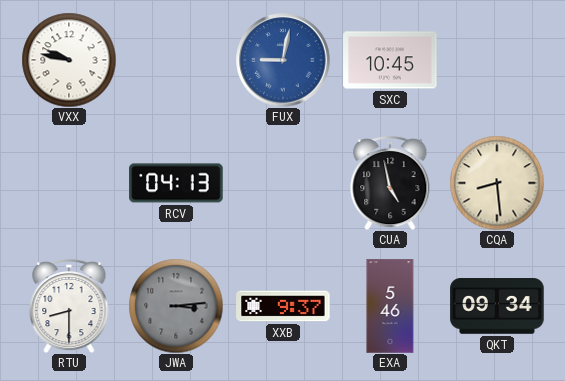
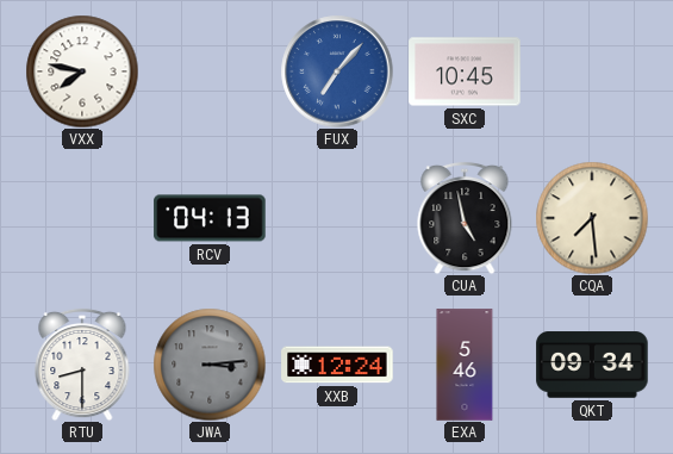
VXX: 9:47 -> 7:47 (82, 71)
FUX: 9:02 -> 7:07 (337, 71)
CQA: 8:29 -> 7:29 (592, 218)
XXB: 9:37 -> 12:24 (337, 365)
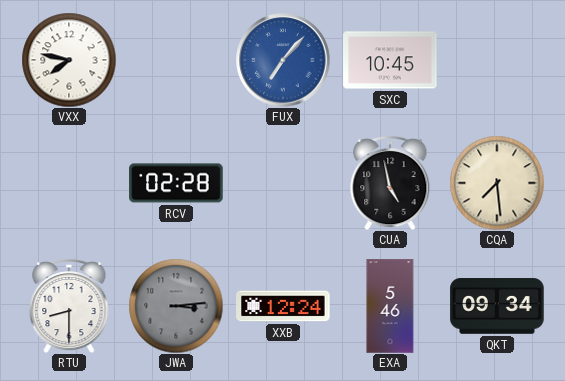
RCV: 04:13 -> 02:28 (176, 183)
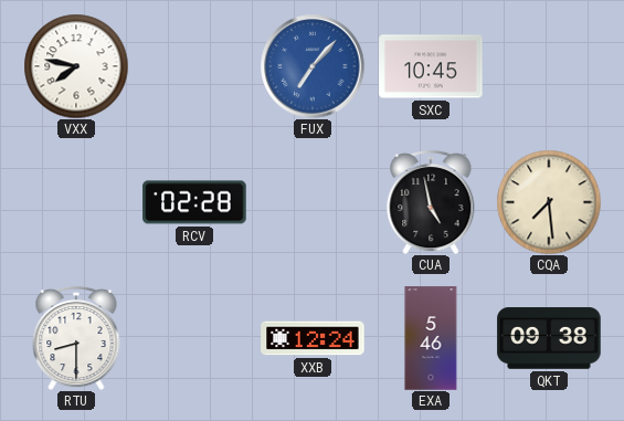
JWA: 3:14 -> none (176, 306)
QKT: 09:34 -> 09:38 (549, 338)
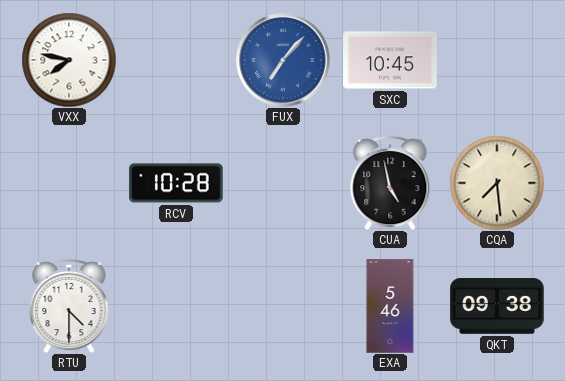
RCV: 02:28 -> 10:28 (176, 183)
RTU: 8:30 -> 4:30 (69, 306)
XXB: 12:24 -> none (313, 338)
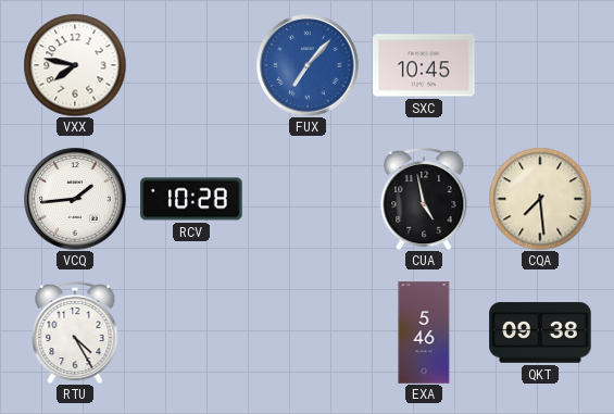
VCQ: none -> 1:44 (75, 199)
RTU: 4:30 -> 4:25 (75, 333)
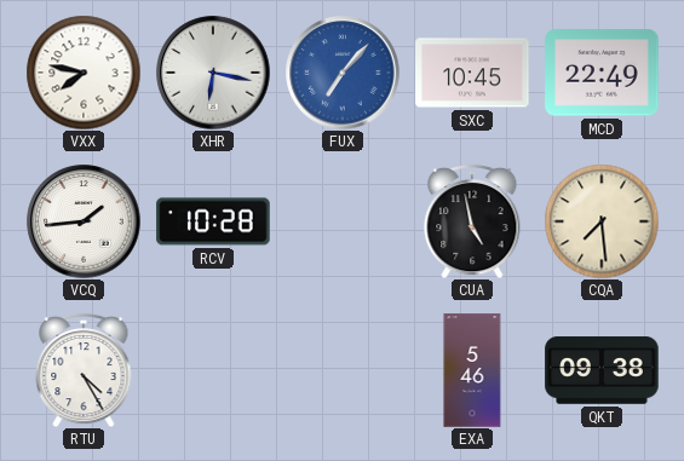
XHR: none -> 6:17 (213, 73)
MCD: none -> 22:49 (602, 73)
